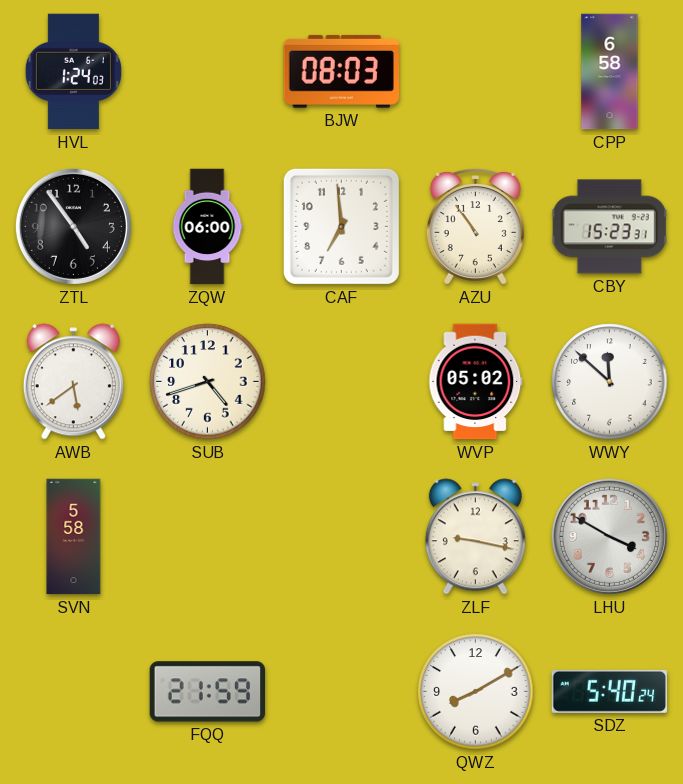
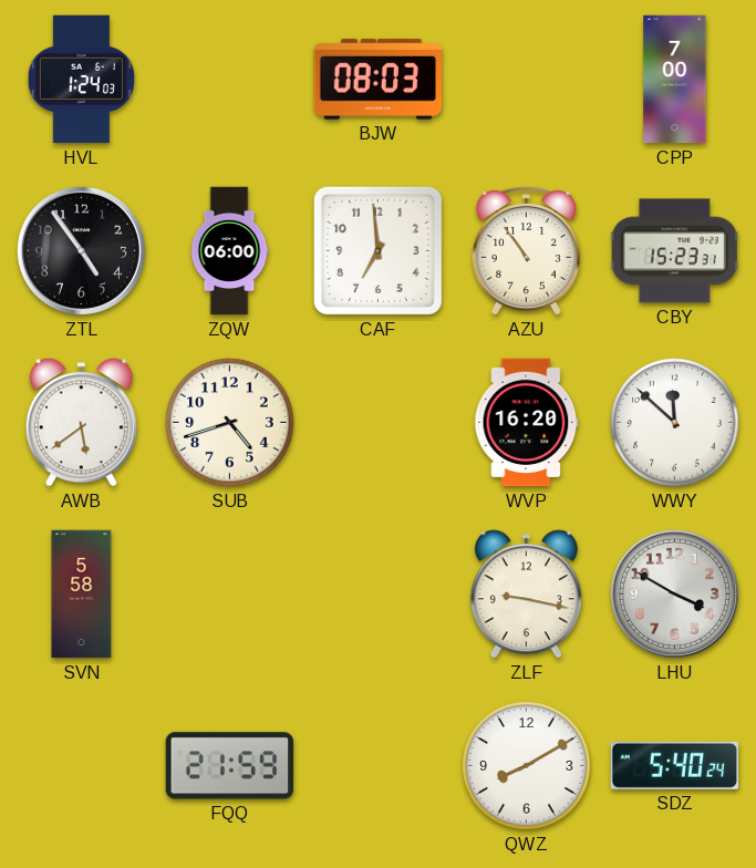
CPP: 6:58 -> 7:00 (675, 80)
WVP: 05:02 -> 16:20 (527, 423)
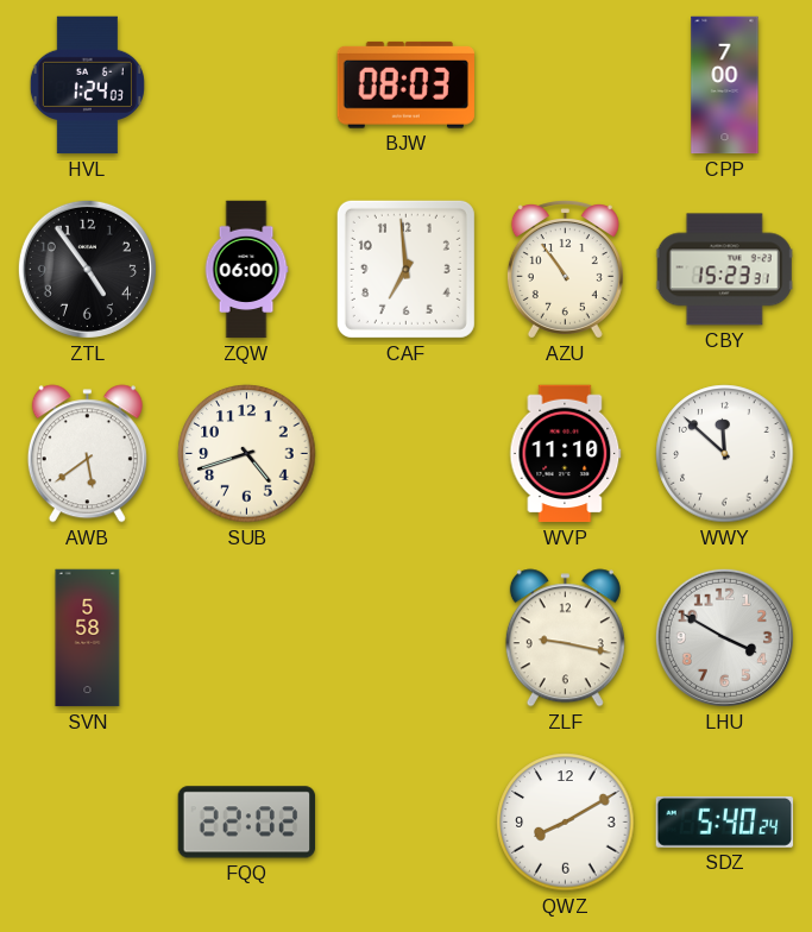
WVP: 16:20 -> 11:10 (566, 454)
FQQ: 21:59 -> 22:02 (247, 823)
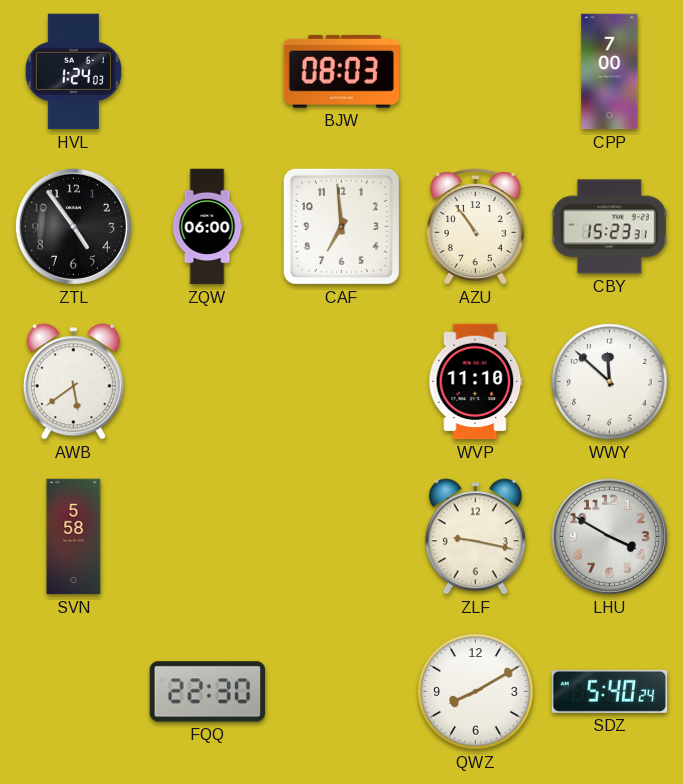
SUB: 4:42 -> none (247, 454)
FQQ: 22:02 -> 22:30 (208, 692)
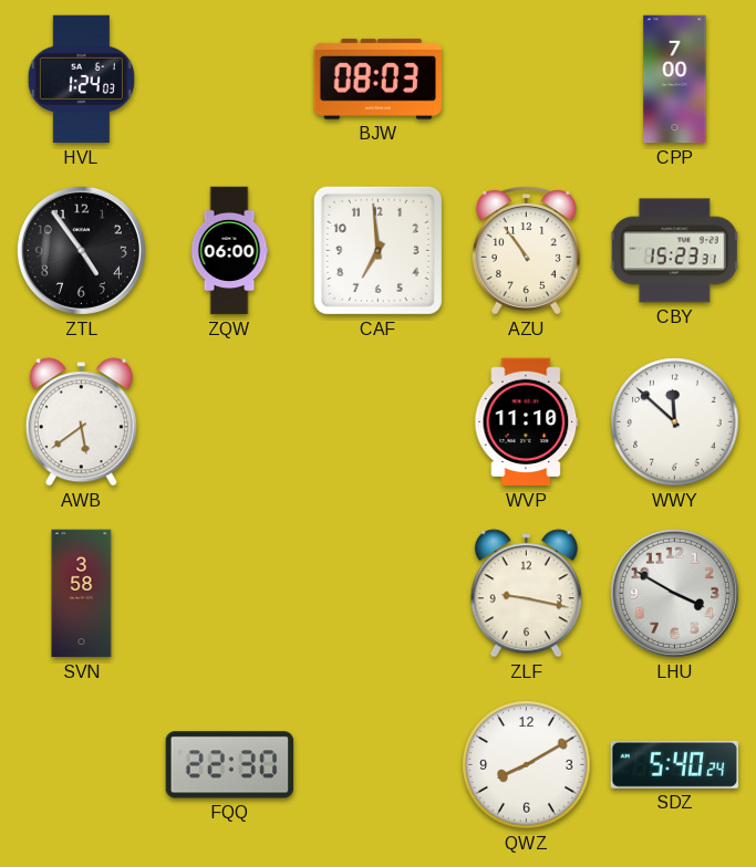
SVN: 5:58 -> 3:58 (82, 594)
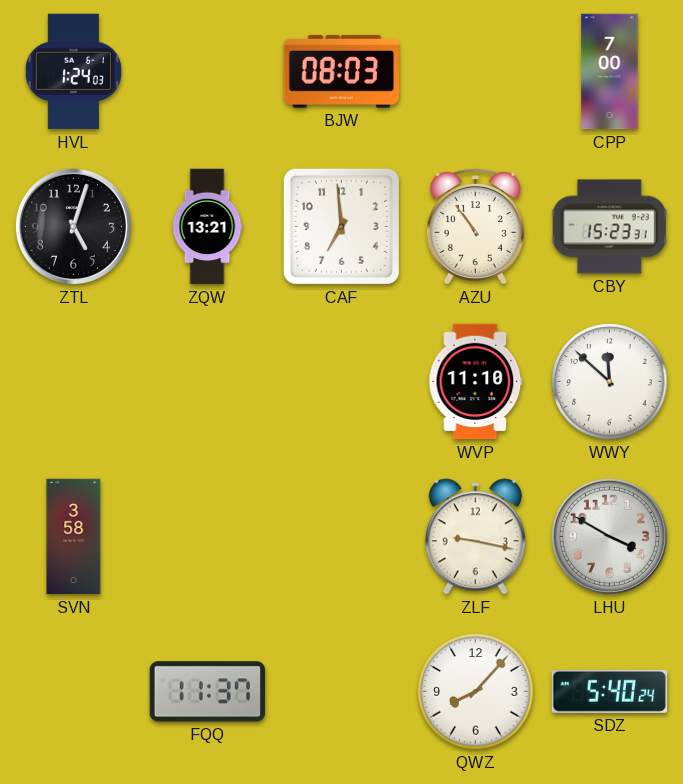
ZTL: 4:54 -> 5:03 (73, 226)
ZQW: 06:00 -> 13:21 (207, 227)
AWB: 5:39 -> none (81, 422)
FQQ: 22:30 -> 11:37 (208, 692)
QWZ: 8:10 -> 8:07 (476, 692)
